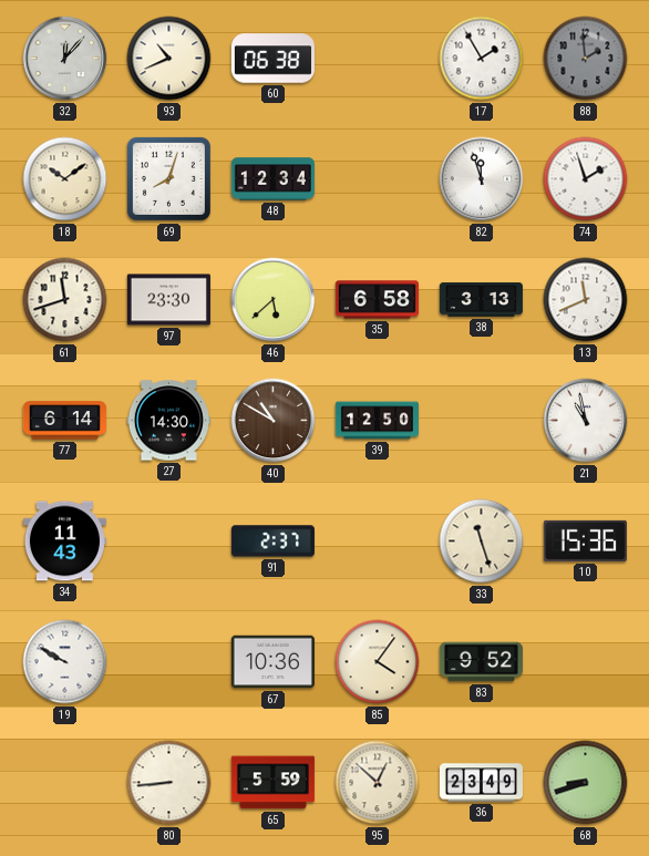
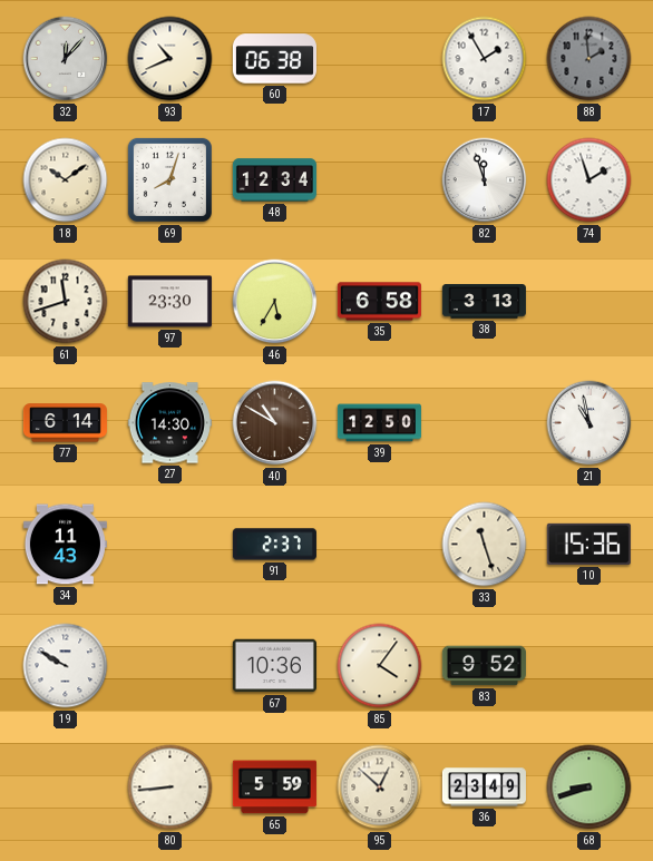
46: 5:38 -> 5:35 (275, 302)
13: 11:41 -> none (586, 300)
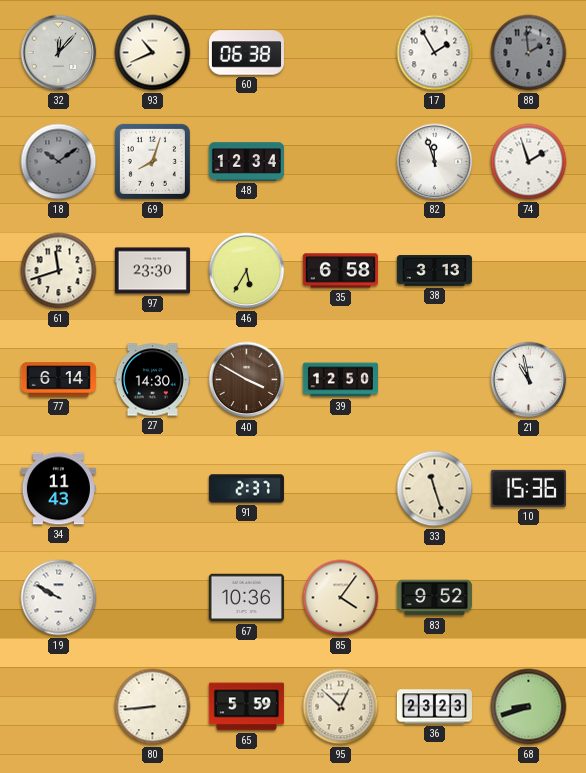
18 dial: cream -> grey (59, 162)
40: 10:50 -> 3:50 (247, 380)
36: 23:49 -> 23:23 (434, 707)
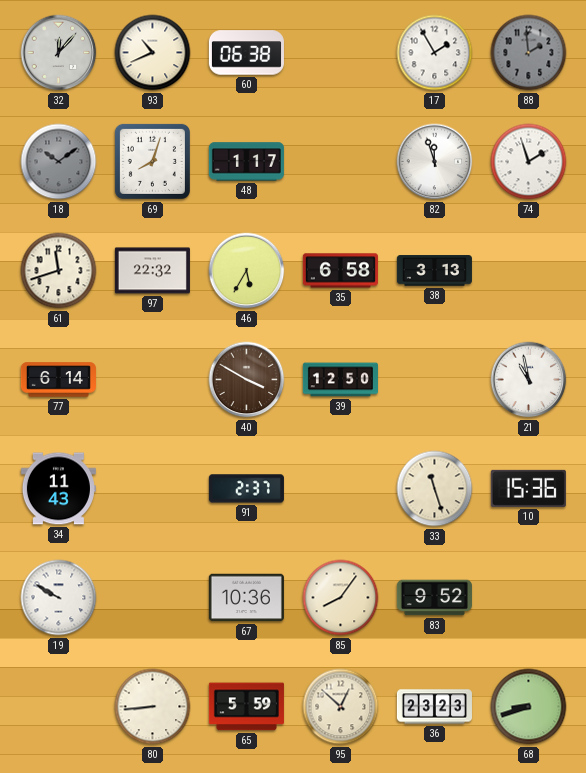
48: 12:34 -> 1:17 (246, 162)
97: 23:30 -> 22:32 (152, 271)
27: 14:30 -> none (152, 380)
85: 4:06 -> 8:06 (341, 598)
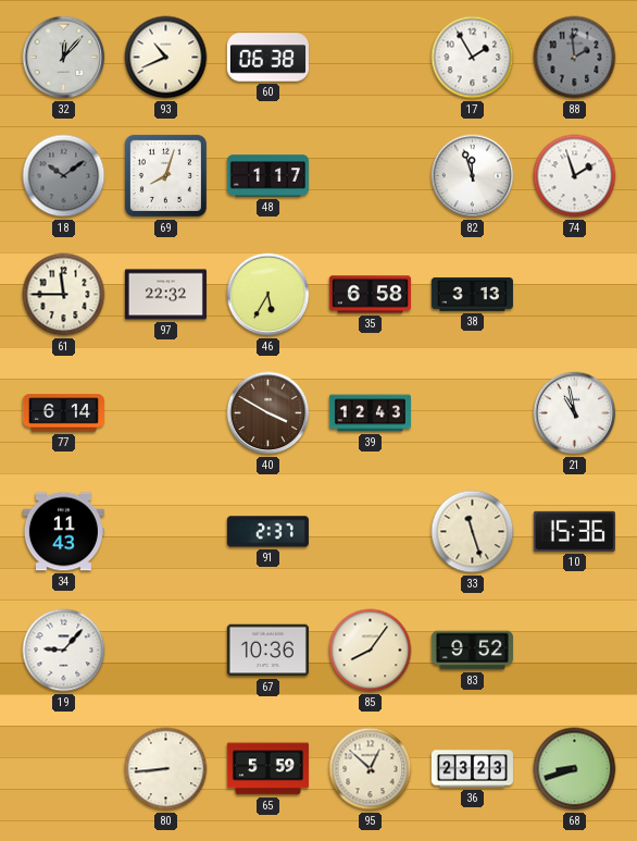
61: 11:42 -> 11:45 (64, 295)
39: 12:50 -> 12:43 (370, 413)
19: 9:50 -> 9:07 (64, 651)
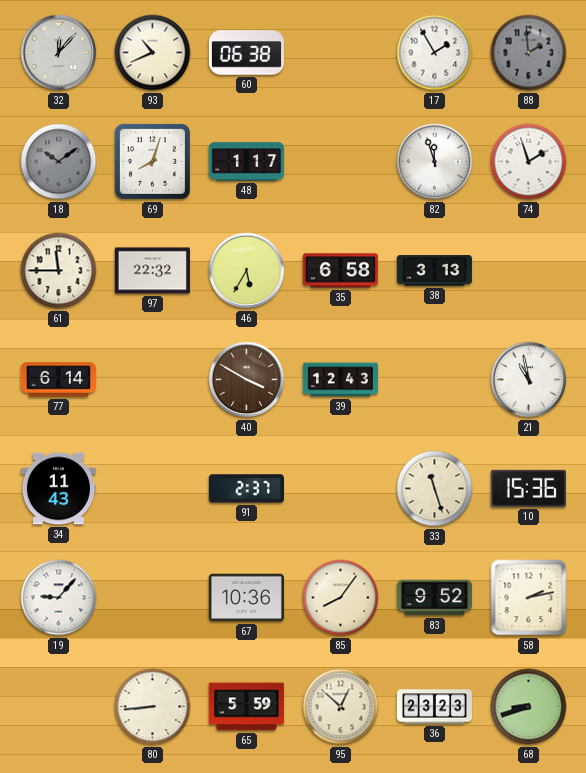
58: none -> 2:13 (529, 598)
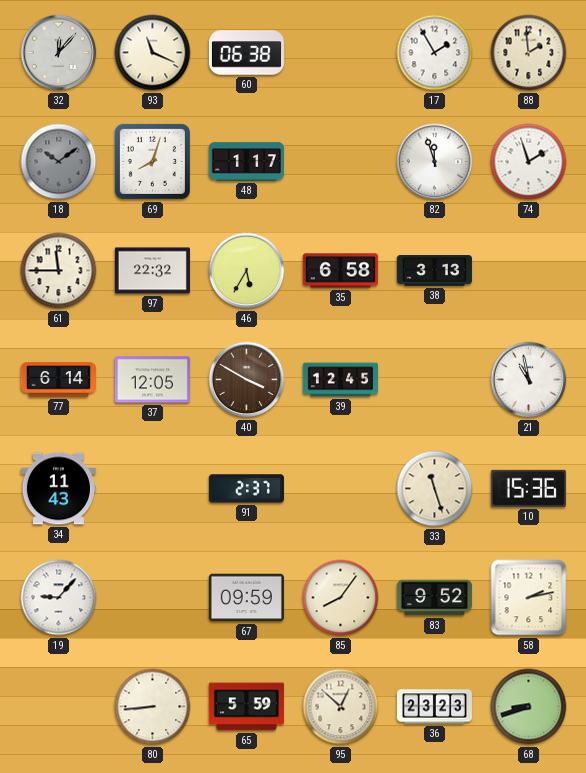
93: 10:41 -> 11:19 (153, 53)
88 dial: grey -> cream (529, 53)
37: none -> 12:05 (152, 380)
39: 12:43 -> 12:45 (340, 380)
67: 10:36 -> 09:59 (246, 598)
